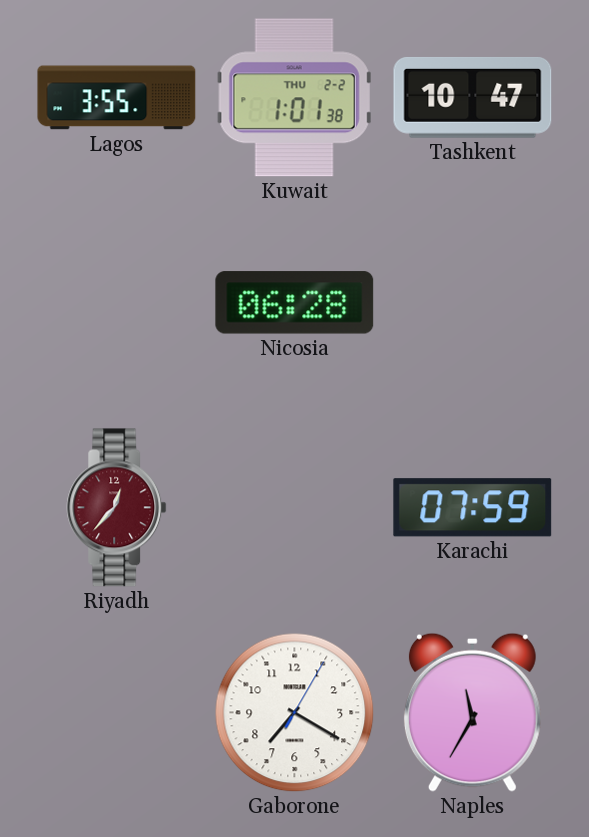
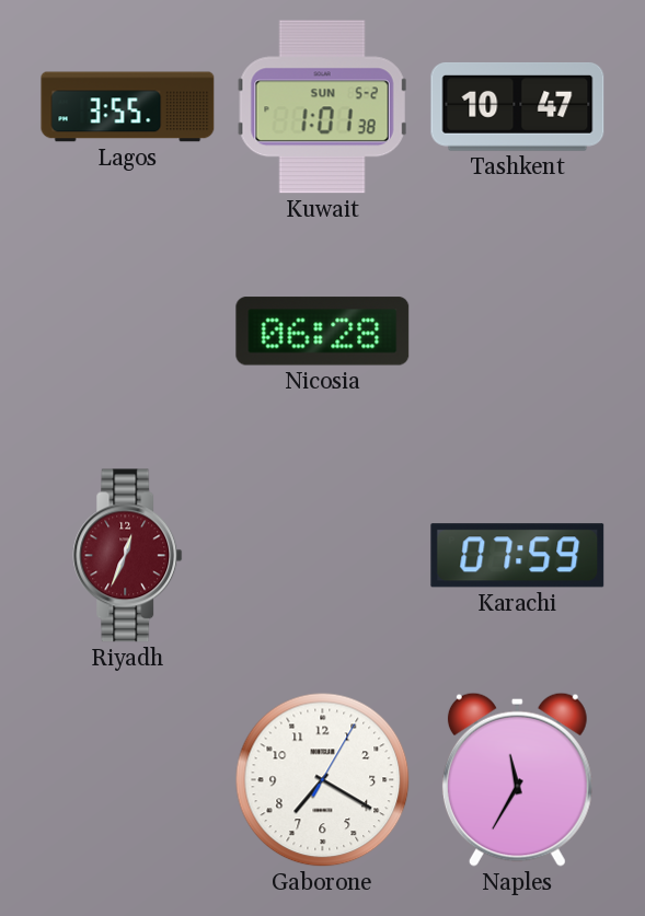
Kuwait date: THU 2-2 -> SUN 5-2 (323, 107)
Riyadh: 12:37 -> 12:34 (128, 556)
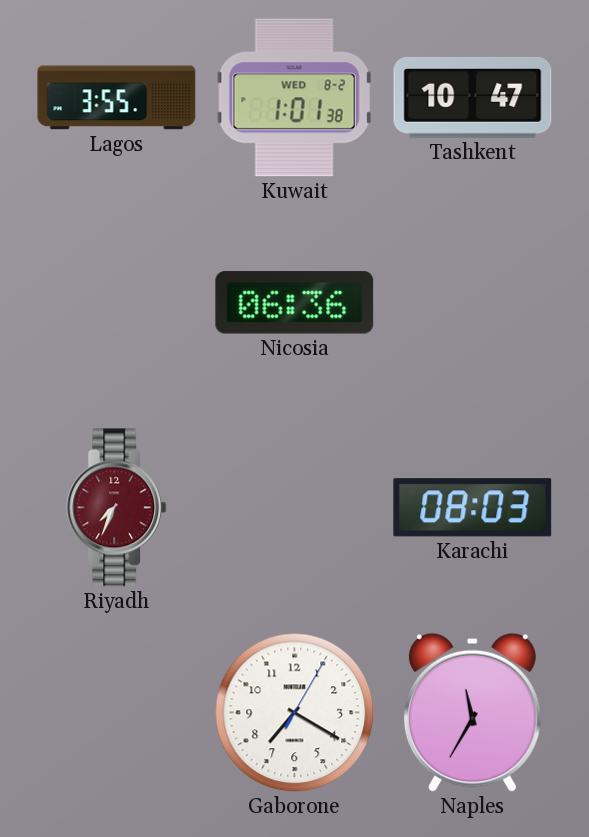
Kuwait date: SUN 5-2 -> WED 8-2 (295, 98)
Nicosia: 06:28 -> 06:36 (295, 303)
Riyadh: 12:34 -> 7:34 (117, 508)
Karachi: 07:59 -> 08:03 (473, 508)
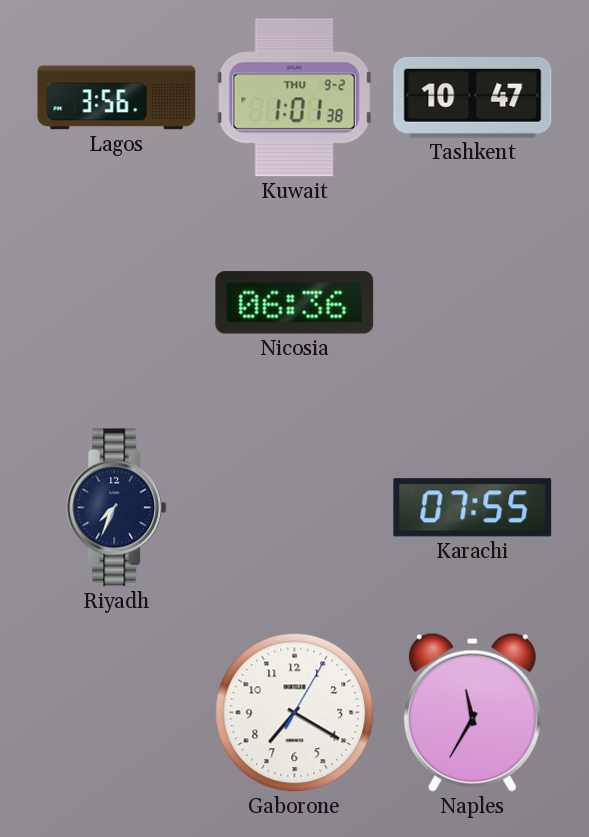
Lagos: 3:55 -> 3:56 (117, 98)
Kuwait date: WED 8-2 -> THU 9-2 (295, 98)
Riyadh dial: burgundy -> navy (117, 508)
Karachi: 08:03 -> 07:55 (473, 508)
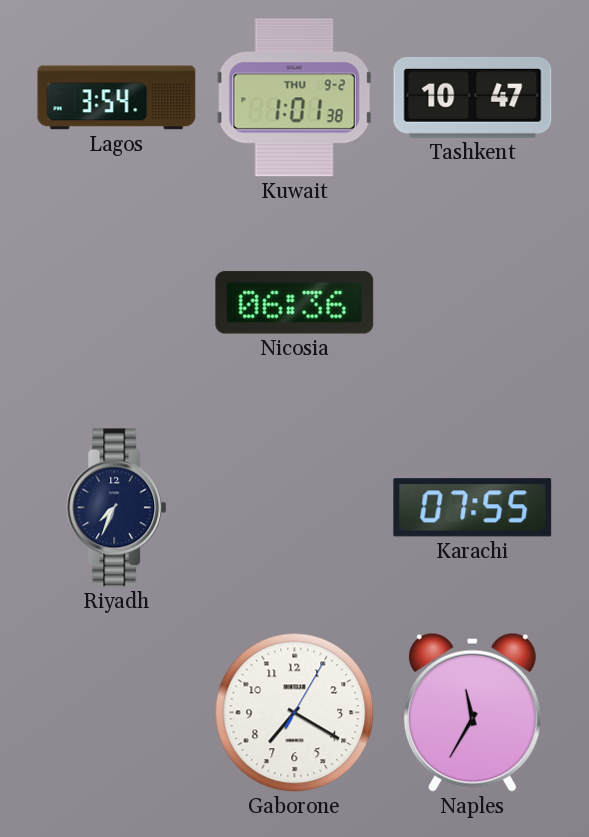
Lagos: 3:56 -> 3:54 (117, 98)
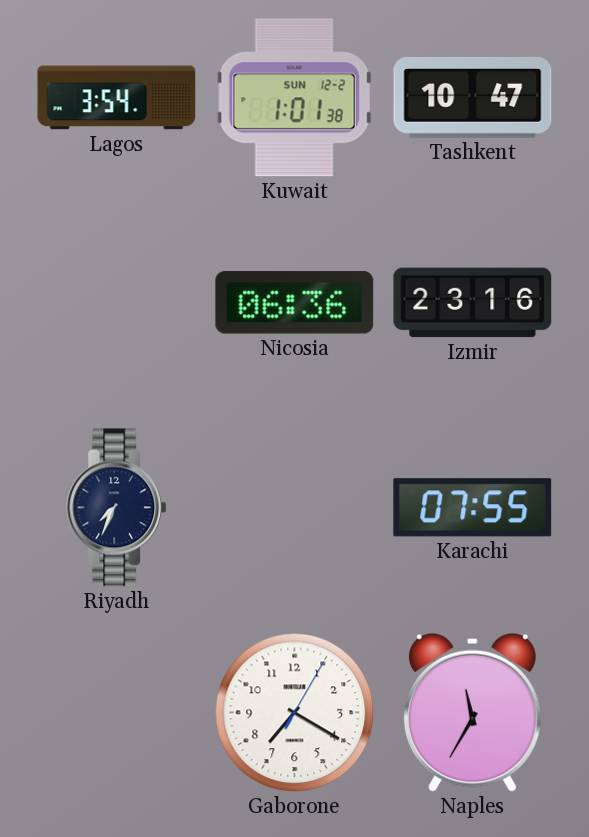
Kuwait date: THU 9-2 -> SUN 12-2 (295, 98)
Izmir: none -> 23:16 (473, 303)
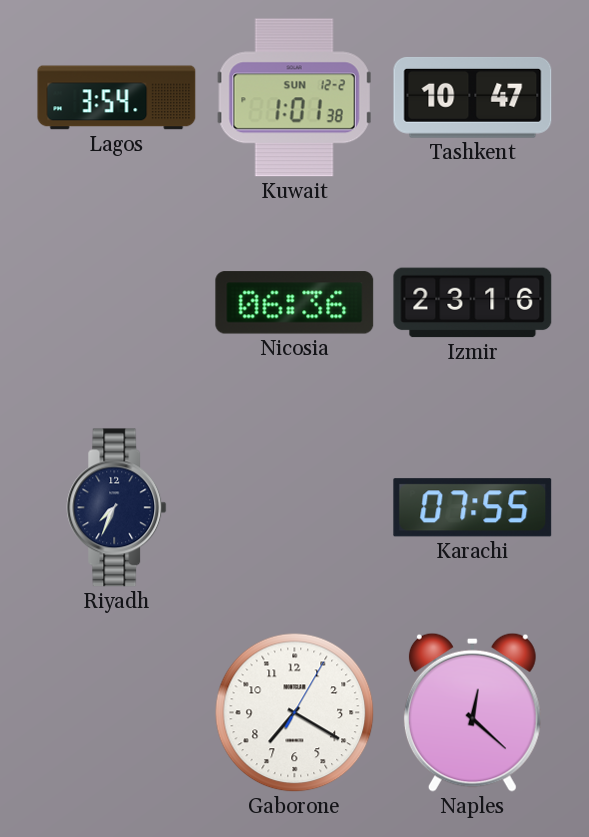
Naples: 11:35 -> 12:22 (472, 712)
